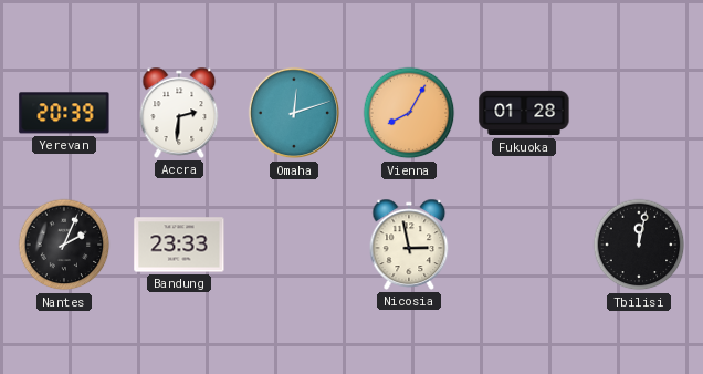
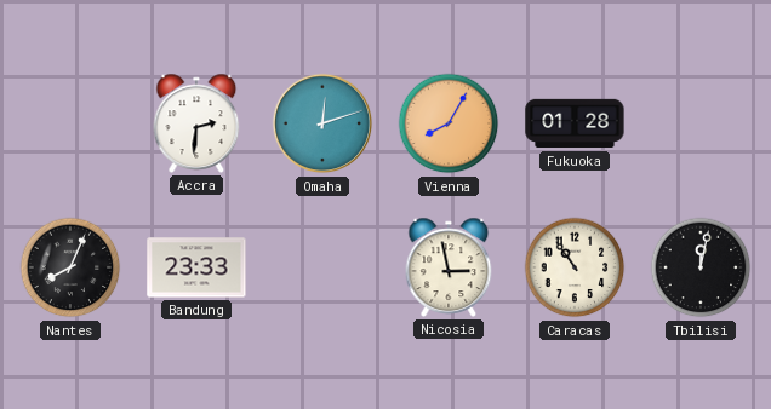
Yerevan: 20:39 -> none (64, 113)
Nantes: 2:04 -> 8:04 (70, 267)
Caracas: none -> 10:54 (575, 267)
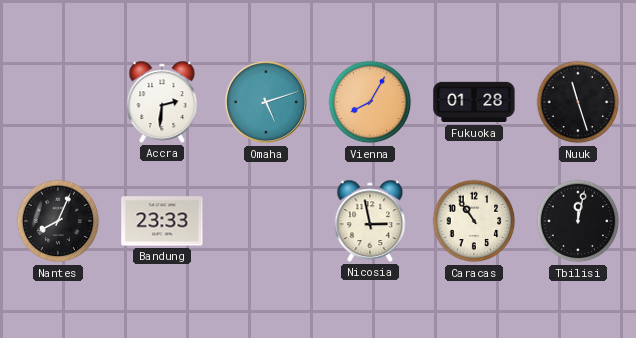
Omaha: 12:12 -> 5:12 (266, 102)
Nuuk: none -> 11:27 (578, 102)
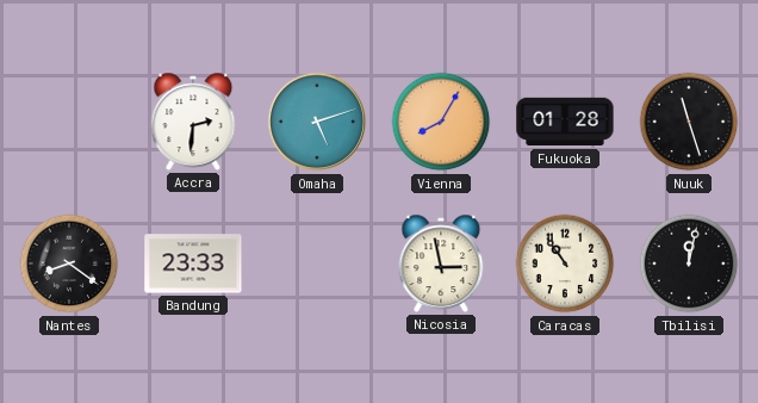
Nantes: 8:04 -> 8:21 (69, 263)
